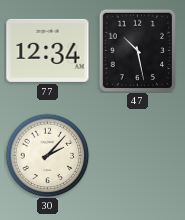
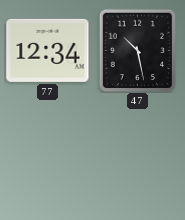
30: 2:07 -> none (47, 155)
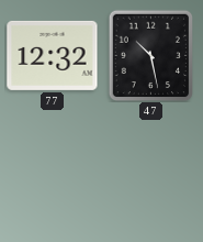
77: 12:34 -> 12:32 (53, 55)
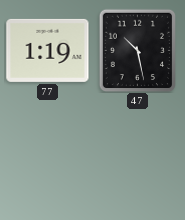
77: 12:32 -> 1:19 (48, 50)
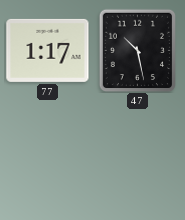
77: 1:19 -> 1:17 (48, 50)
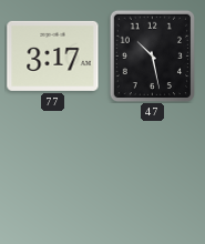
77: 1:17 -> 3:17 (53, 55)
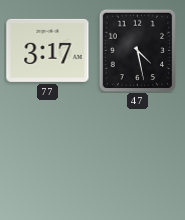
47: 10:28 -> 4:28 (138, 50)
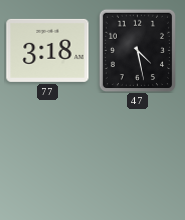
77: 3:17 -> 3:18 (48, 50)
